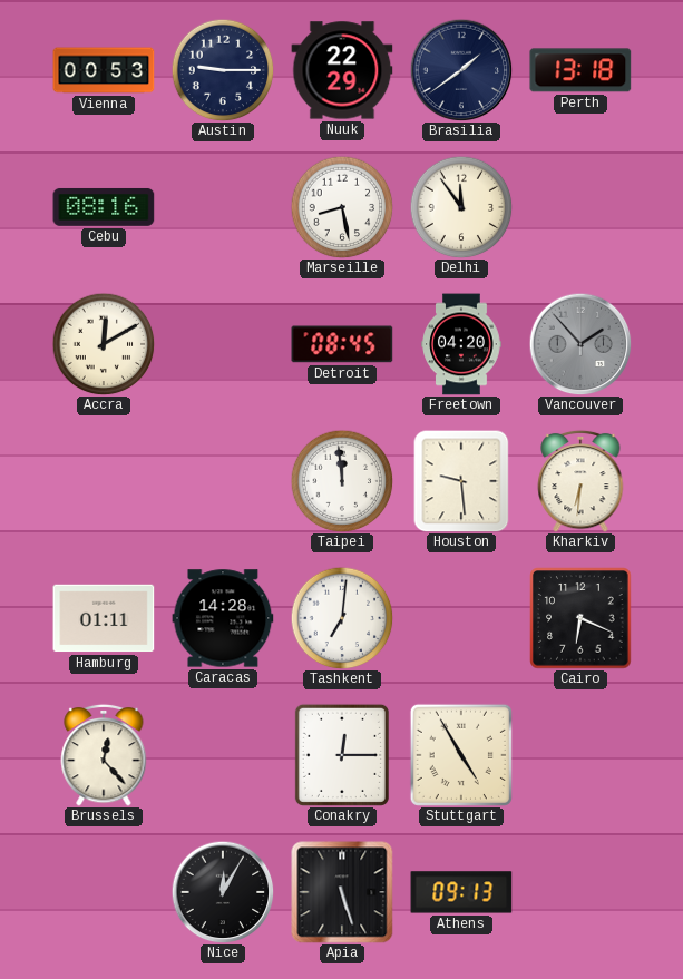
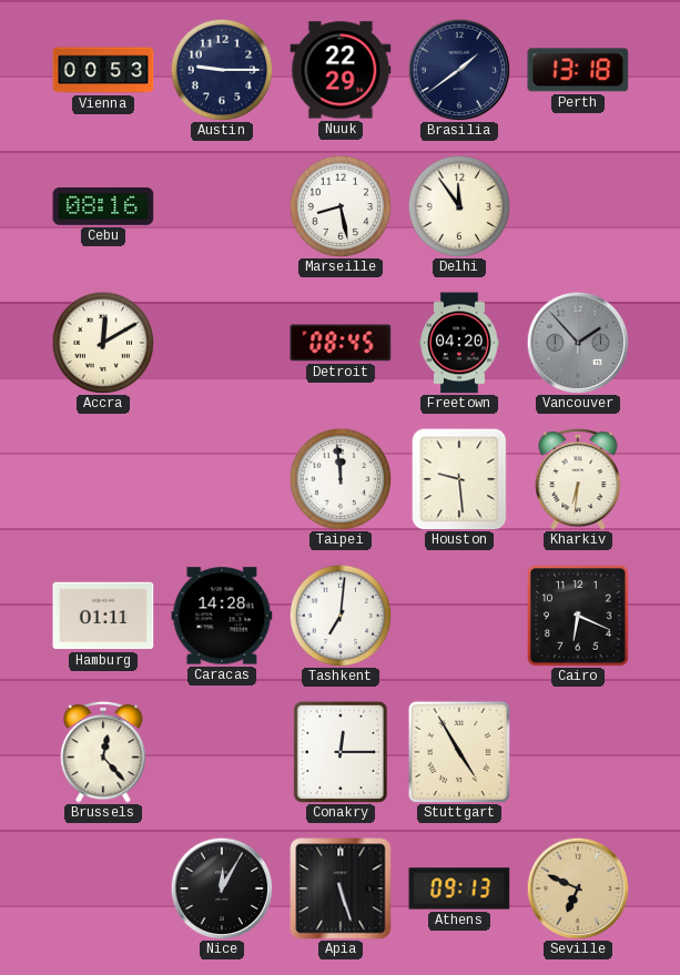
Seville: none -> 6:49 (578, 888)
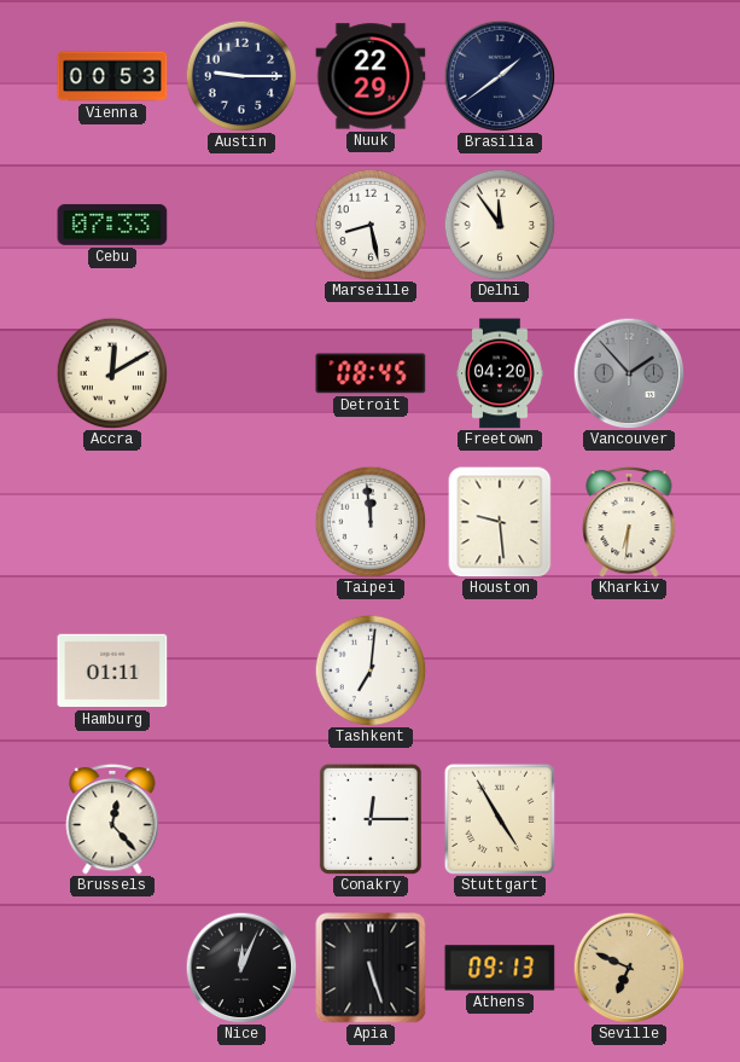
Perth: 13:18 -> none (578, 70)
Cebu: 08:16 -> 07:33 (112, 225)
Caracas: 14:28 -> none (222, 616)
Cairo: 6:19 -> none (578, 616)
Nice: 12:05 -> 12:04 (241, 968)
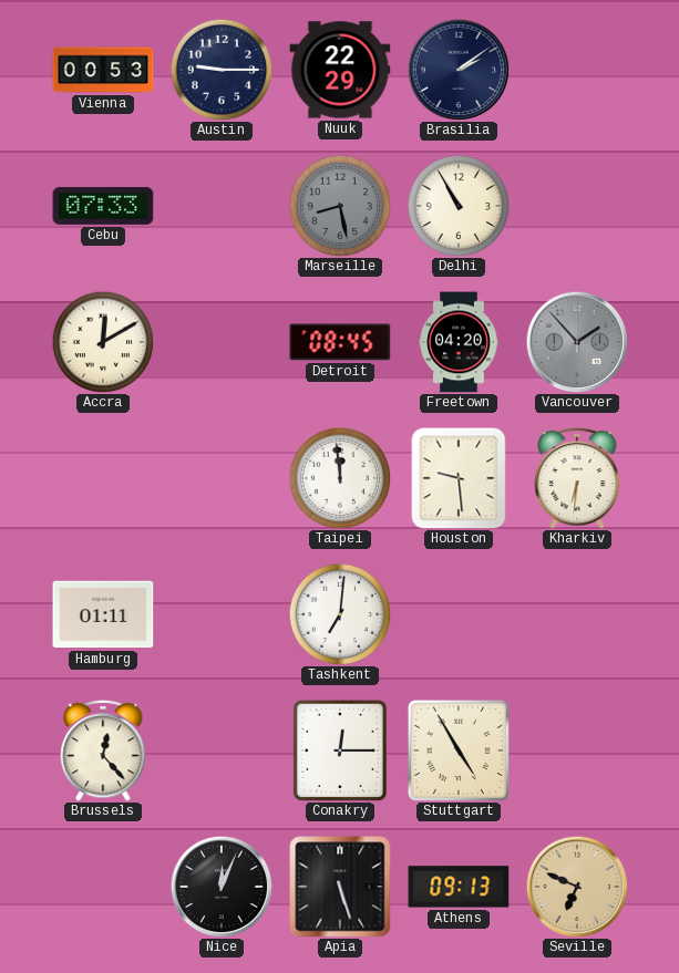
Brasilia: 1:39 -> 2:09 (459, 70)
Marseille dial: white -> grey (340, 206)
Delhi: 11:54 -> 10:55 (459, 206)
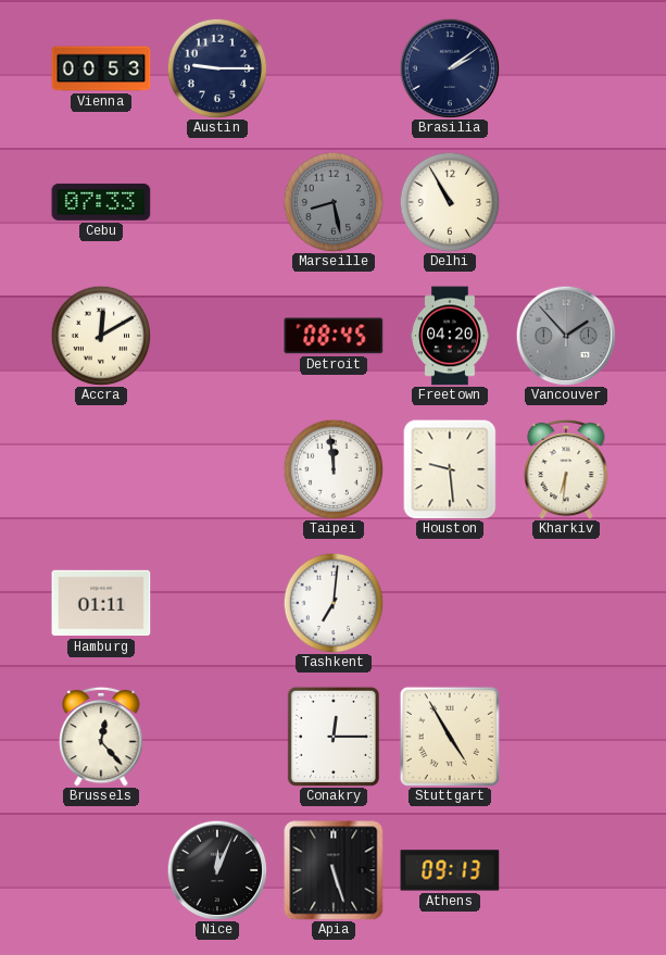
Nuuk: 22:29 -> none (340, 70)
Seville: 6:49 -> none (577, 887)
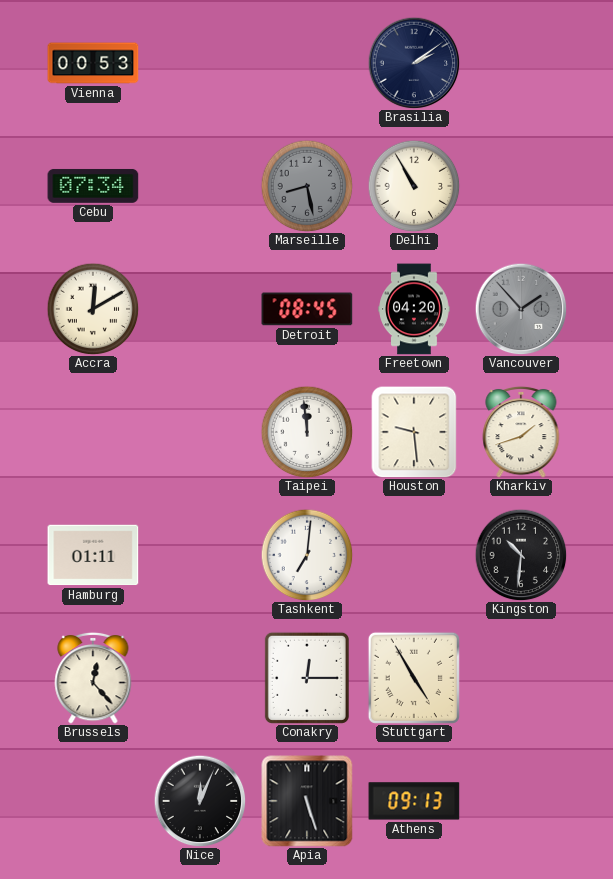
Austin: 9:15 -> none (217, 68)
Cebu: 07:33 -> 07:34 (93, 186)
Kharkiv: 6:31 -> 1:42 (521, 432)
Kingston: none -> 10:31 (521, 555)
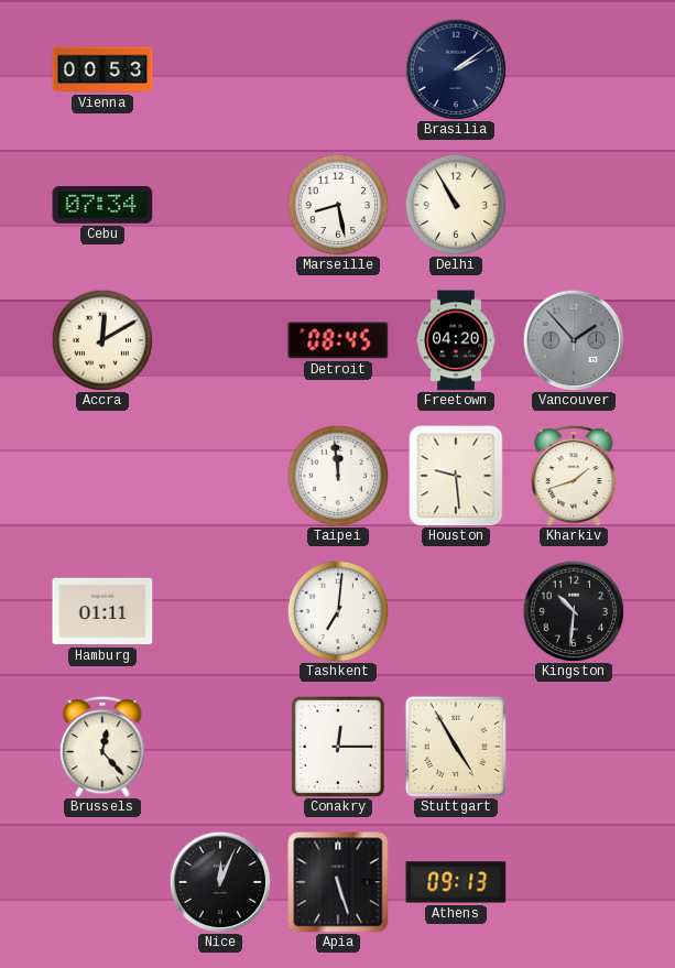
Marseille dial: grey -> white (338, 205)
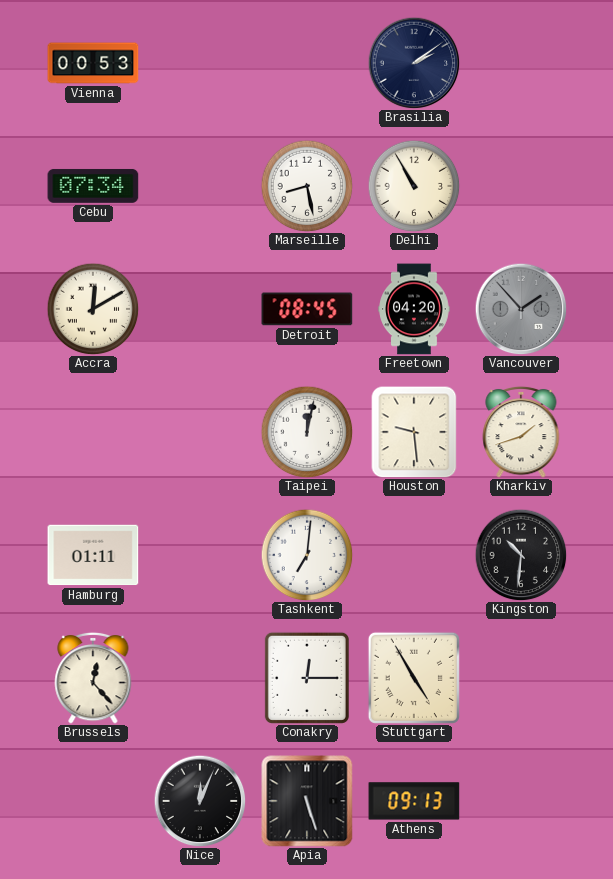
Taipei: 11:59 -> 12:02 (307, 432)
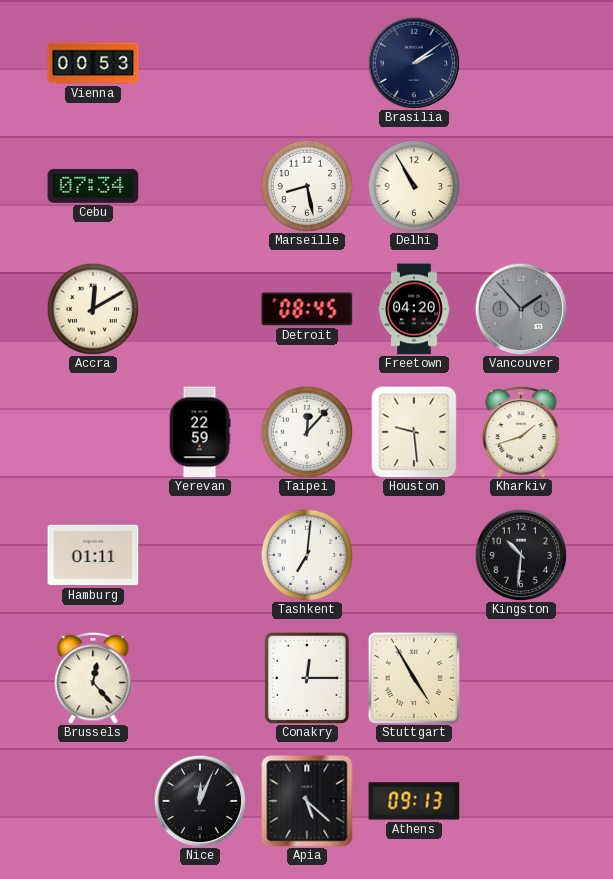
Yerevan: none -> 22:59 (200, 432)
Taipei: 12:02 -> 12:07 (307, 432)
Apia: 5:27 -> 5:22 (307, 801)
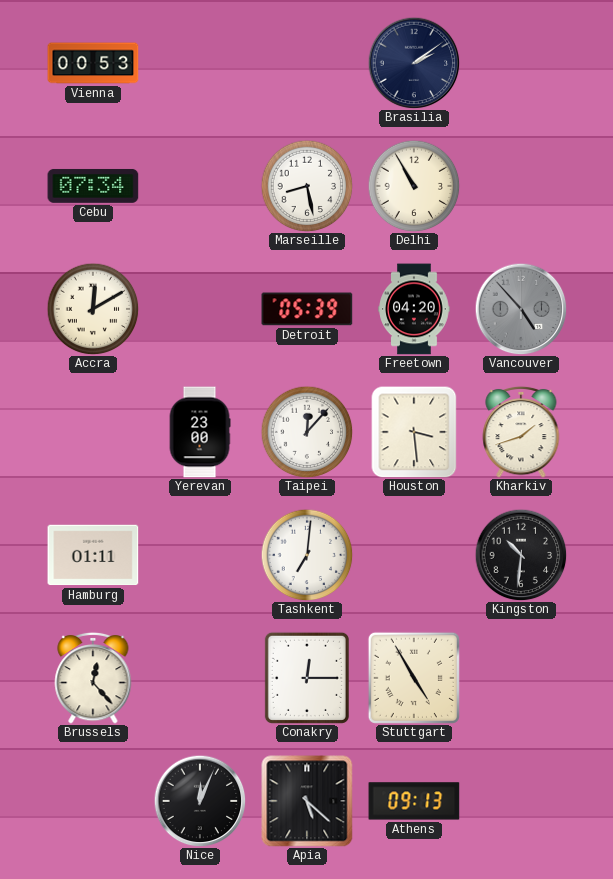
Detroit: 08:45 -> 05:39 (307, 309)
Vancouver: 1:53 -> 4:53 (521, 309)
Yerevan: 22:59 -> 23:00 (200, 432)
Houston: 9:29 -> 3:29 (414, 432)
